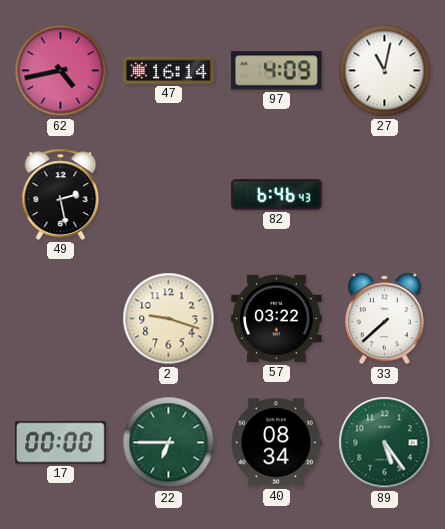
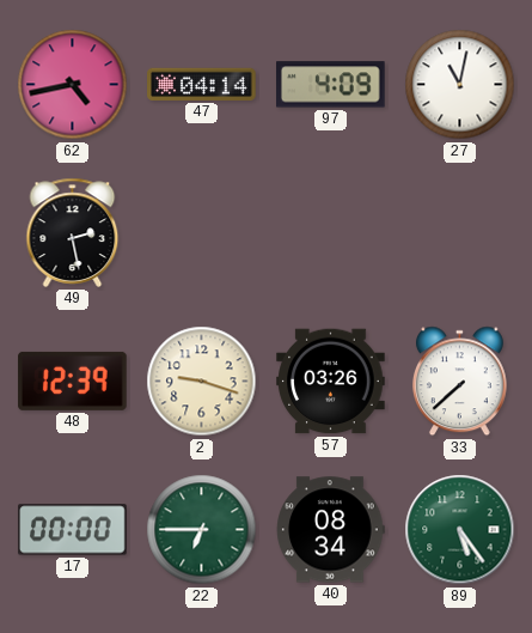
47: 16:14 -> 04:14 (202, 84)
82: 6:46 -> none (277, 195)
48: none -> 12:39 (73, 381)
57: 03:22 -> 03:26 (331, 382)
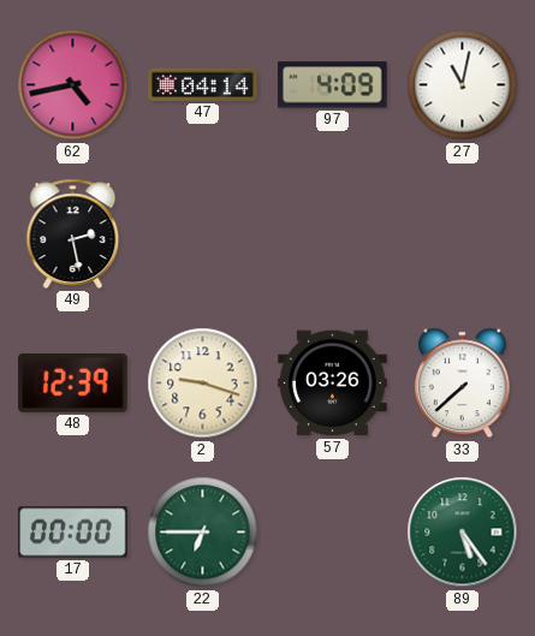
40: 08:34 -> none (331, 530)
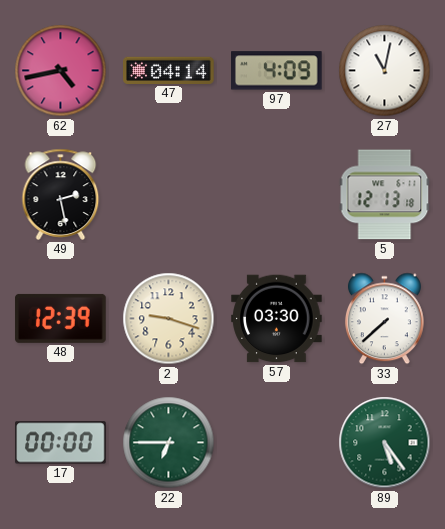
5: none -> 12:13 (385, 195)
57: 03:26 -> 03:30 (277, 319)
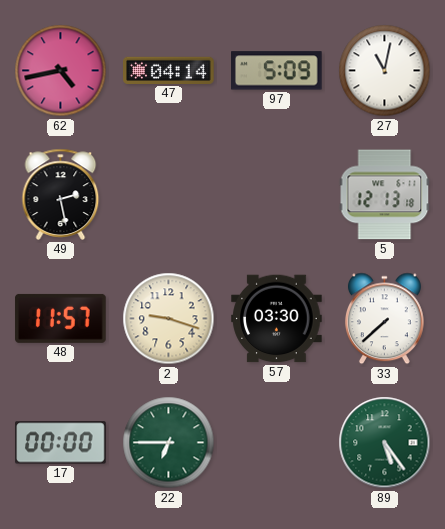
97: 4:09 -> 5:09 (277, 71)
48: 12:39 -> 11:57 (61, 318)
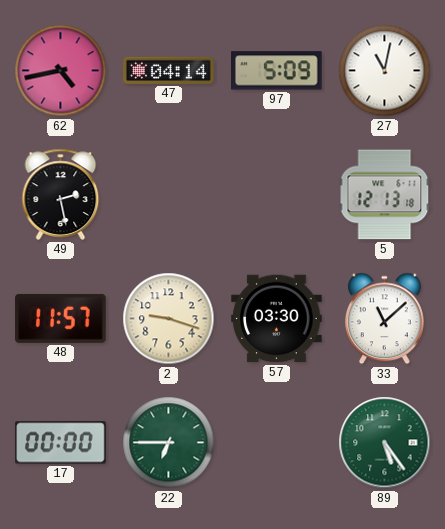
33: 7:38 -> 11:08 (384, 319)
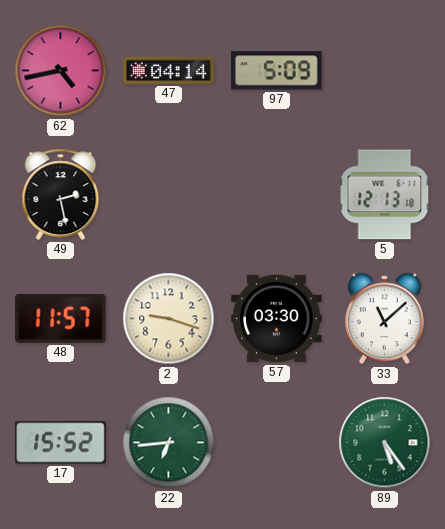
27: 11:02 -> none (385, 71)
17: 00:00 -> 15:52 (61, 443)
22: 6:45 -> 6:44 (169, 443)
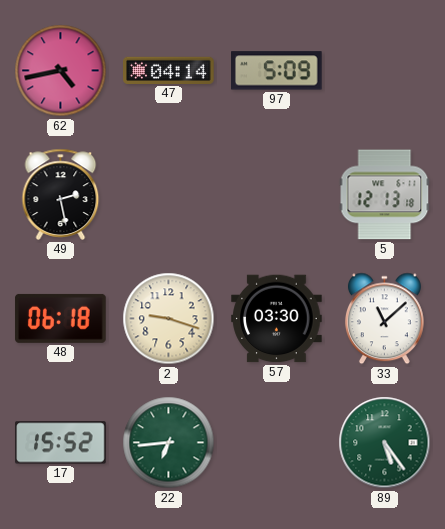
48: 11:57 -> 06:18 (61, 318)
